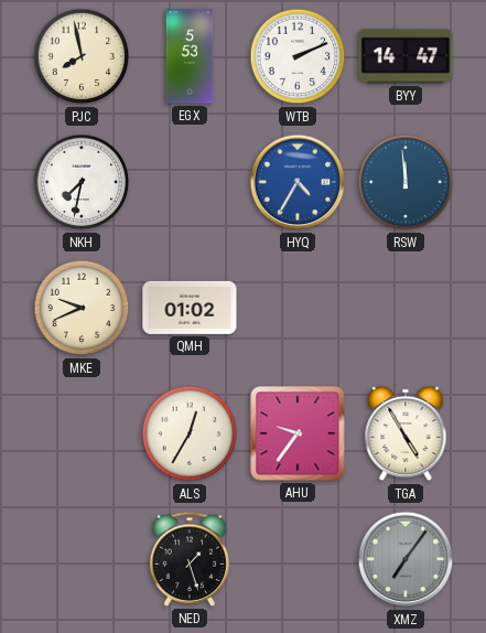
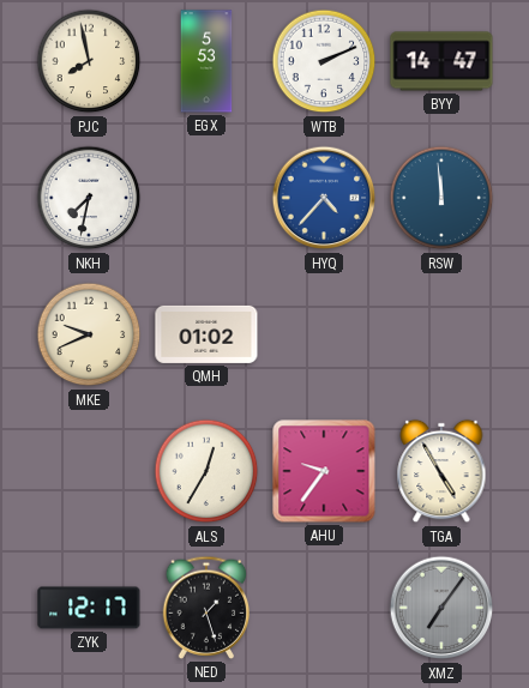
HYQ: 4:35 -> 4:37 (324, 198)
ZYK: none -> 12:17 (89, 608)
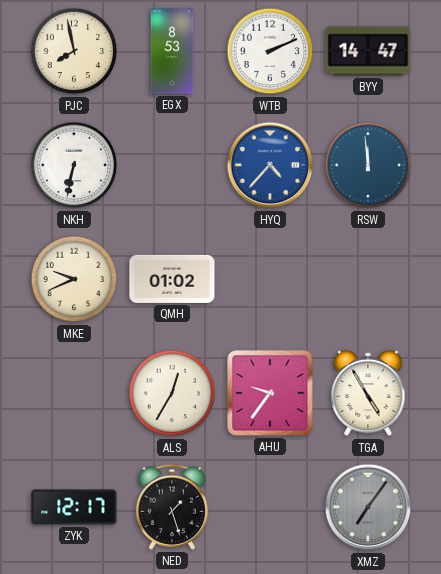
EGX: 5:53 -> 8:53 (172, 51)
NKH: 7:32 -> 6:32 (74, 165)
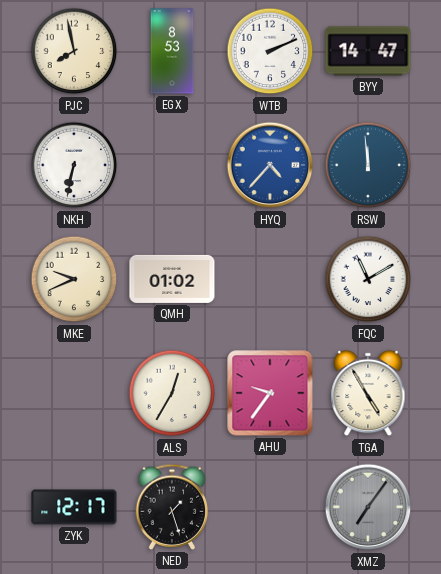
FQC: none -> 11:10 (368, 279)
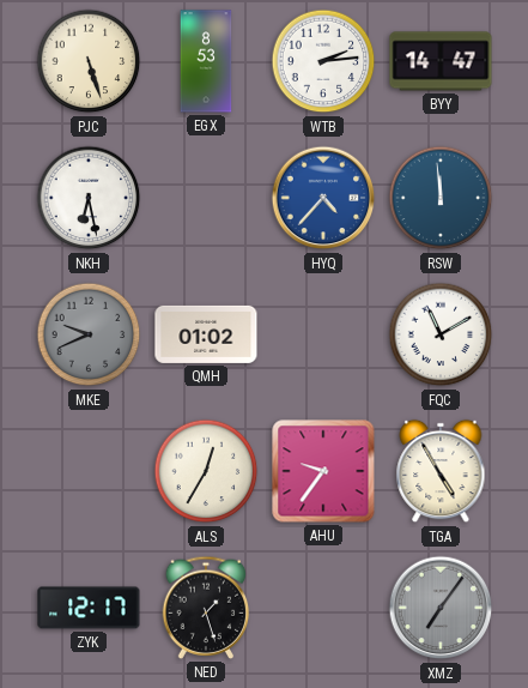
PJC: 7:58 -> 5:27 (89, 61)
WTB: 2:11 -> 2:14 (323, 61)
NKH: 6:32 -> 6:28 (89, 198)
MKE dial: cream -> grey (89, 334)
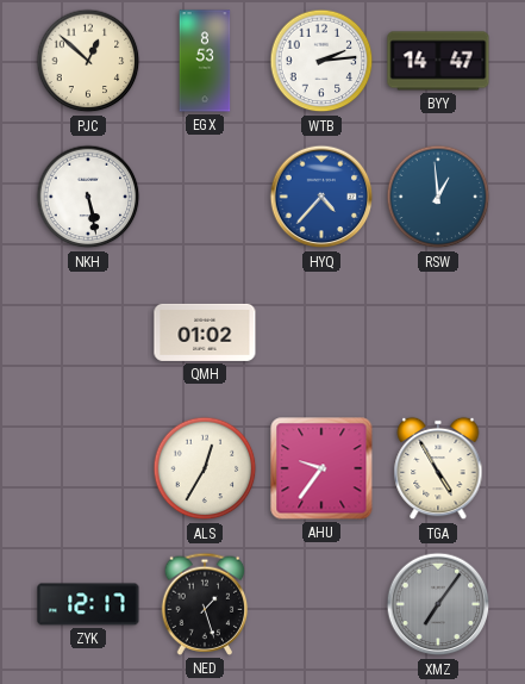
PJC: 5:27 -> 12:52 (88, 61)
NKH: 6:28 -> 5:28 (88, 197)
RSW: 11:59 -> 12:59 (438, 197)
MKE: 9:41 -> none (89, 334)
FQC: 11:10 -> none (441, 334)
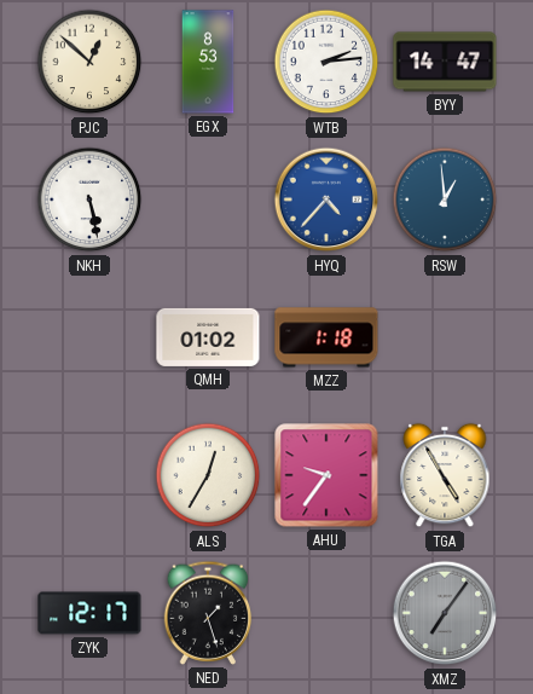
MZZ: none -> 1:18 (326, 337)
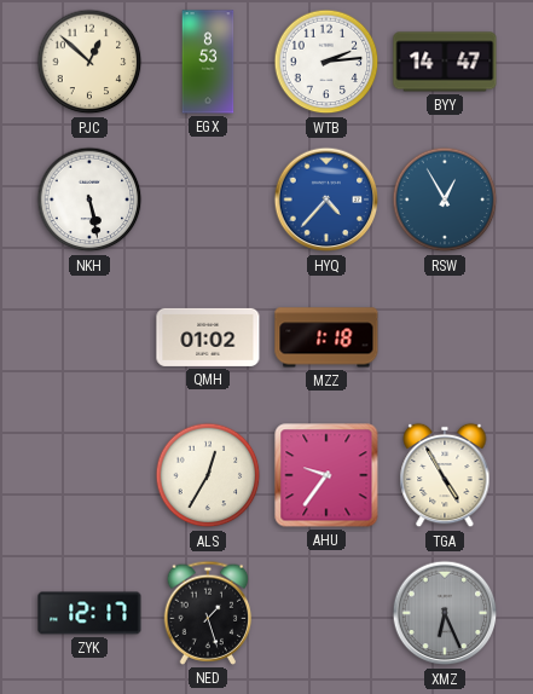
RSW: 12:59 -> 12:55 (445, 199)
XMZ: 7:06 -> 6:26 (445, 613)
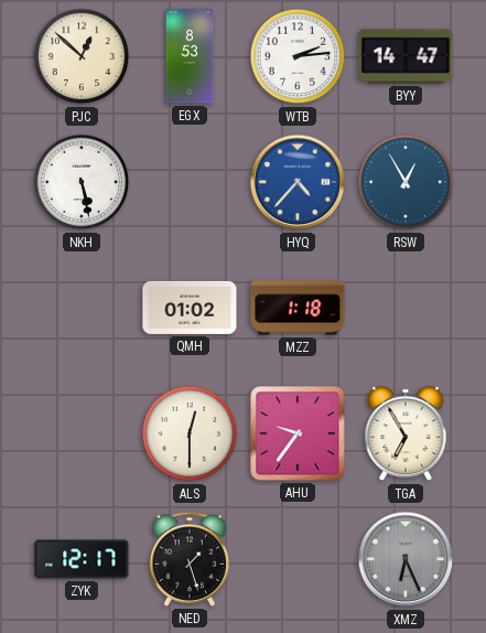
ALS: 12:35 -> 12:30 (190, 433)
TGA: 4:55 -> 6:55 (406, 433)
